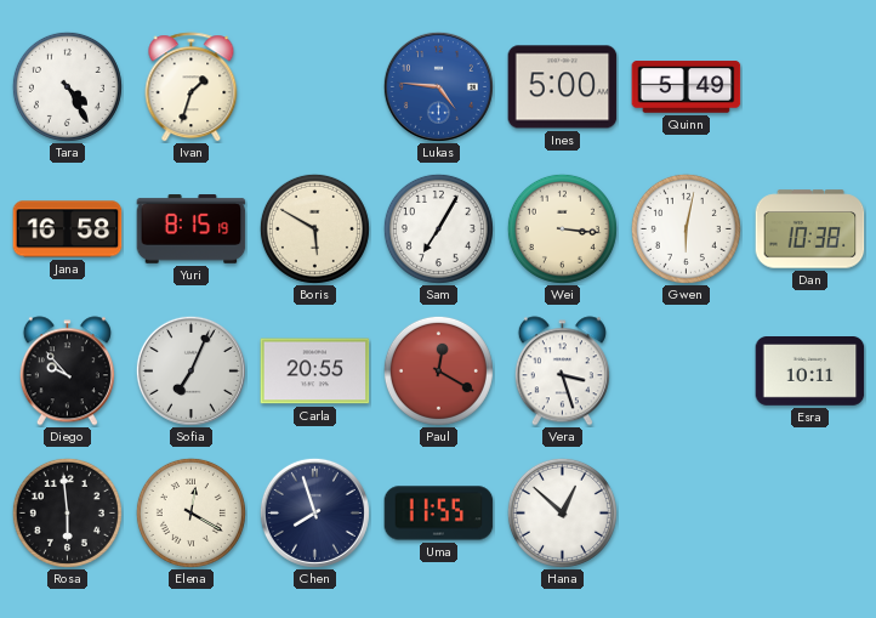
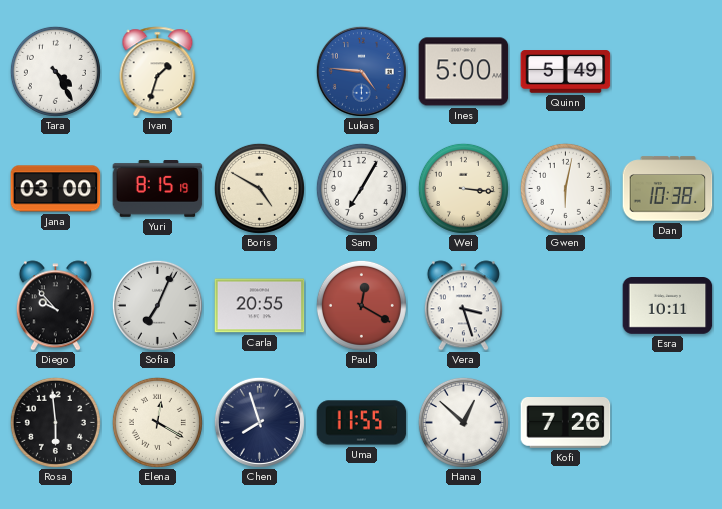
Jana: 16:58 -> 03:00 (56, 189)
Boris: 5:50 -> 4:50 (259, 188)
Kofi: none -> 7:26 (566, 423)
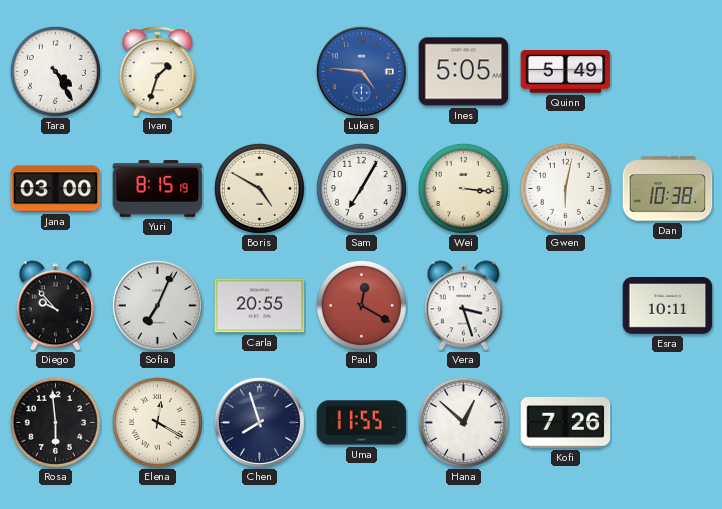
Ines: 5:00 -> 5:05 (464, 72)
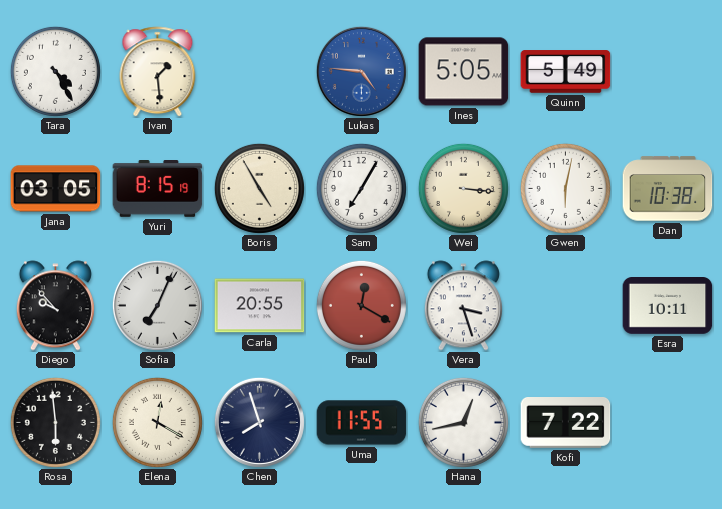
Ivan: 1:33 -> 1:29 (158, 72)
Jana: 03:00 -> 03:05 (56, 189)
Boris: 4:50 -> 4:55 (259, 188)
Hana: 12:52 -> 12:43 (463, 422)
Kofi: 7:26 -> 7:22 (566, 423)
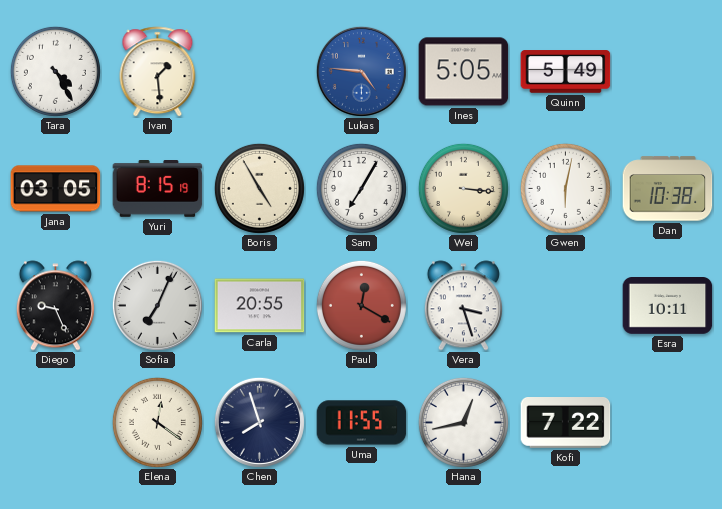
Diego: 9:53 -> 9:26 (55, 306)
Rosa: 5:59 -> none (55, 422)
Elena: 12:20 -> 12:21 (157, 422)
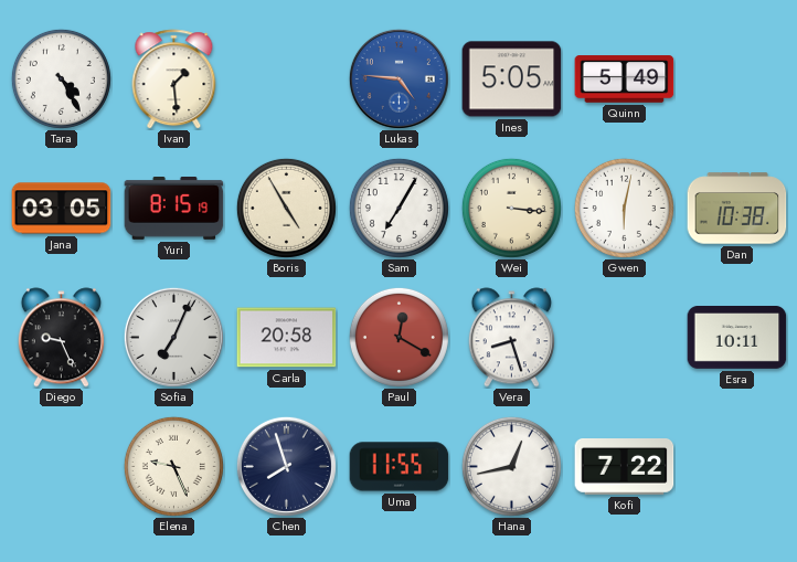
Carla: 20:55 -> 20:58 (287, 338)
Vera: 3:27 -> 8:27 (511, 338)
Elena: 12:21 -> 9:26 (173, 466)
